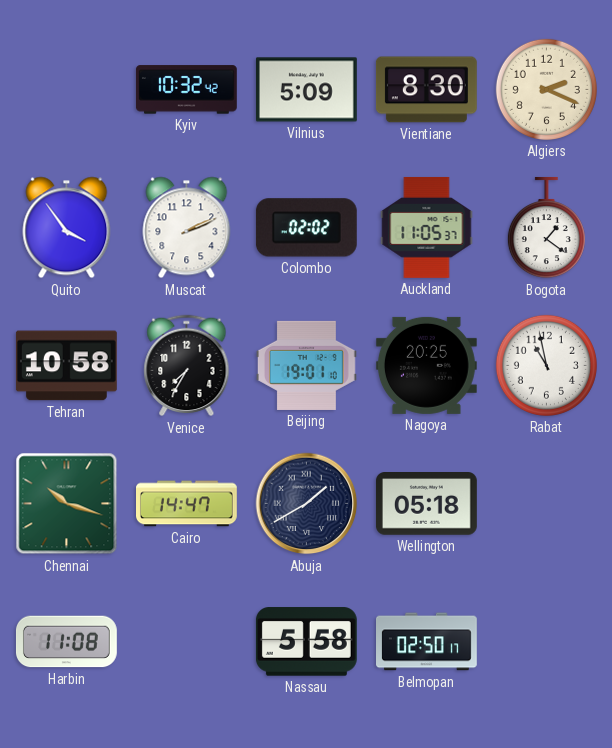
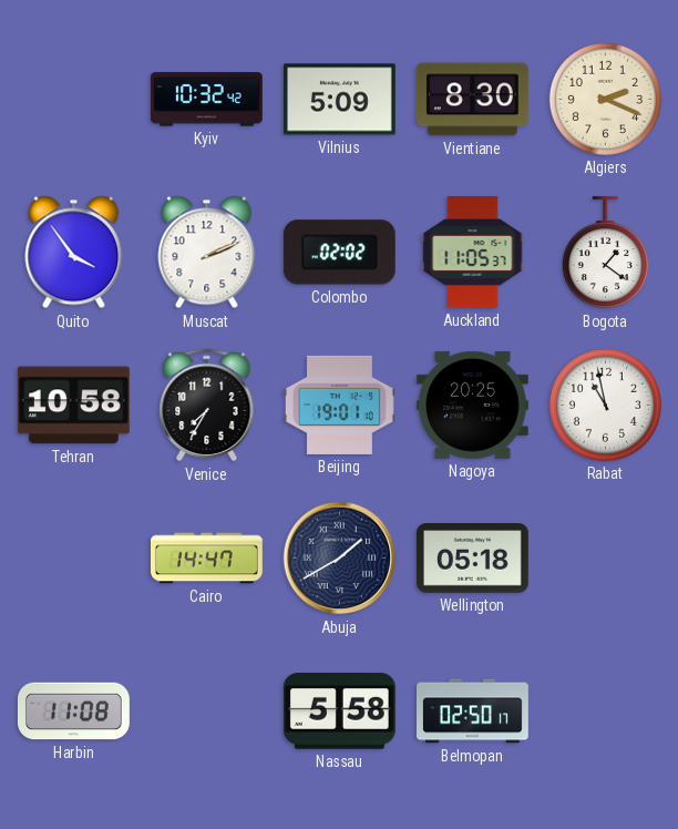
Chennai: 10:18 -> none (67, 504)
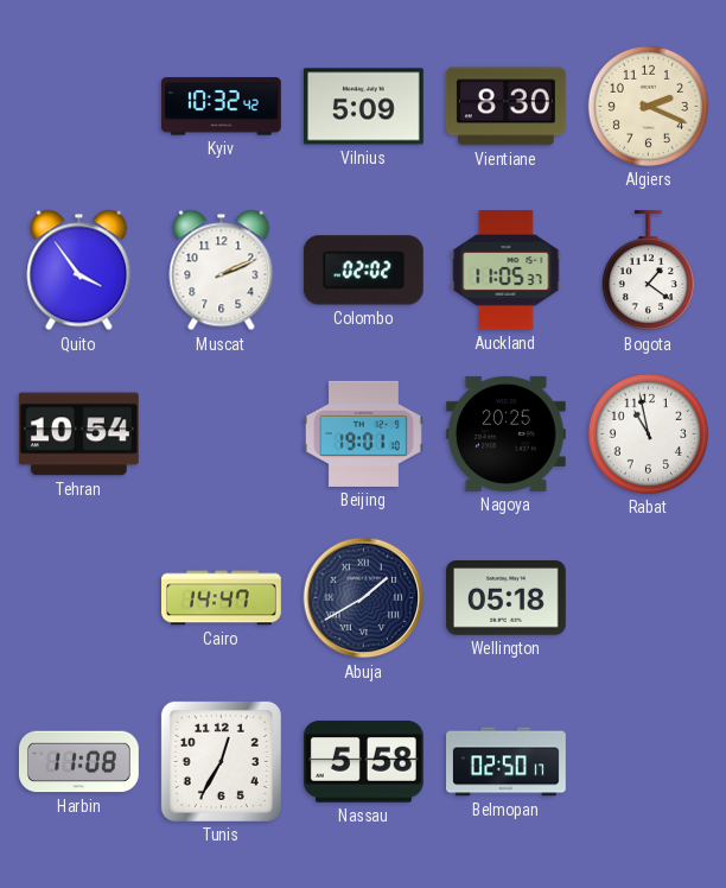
Tehran: 10:58 -> 10:54 (78, 435)
Venice: 7:35 -> none (207, 406)
Tunis: none -> 12:35 (221, 761)
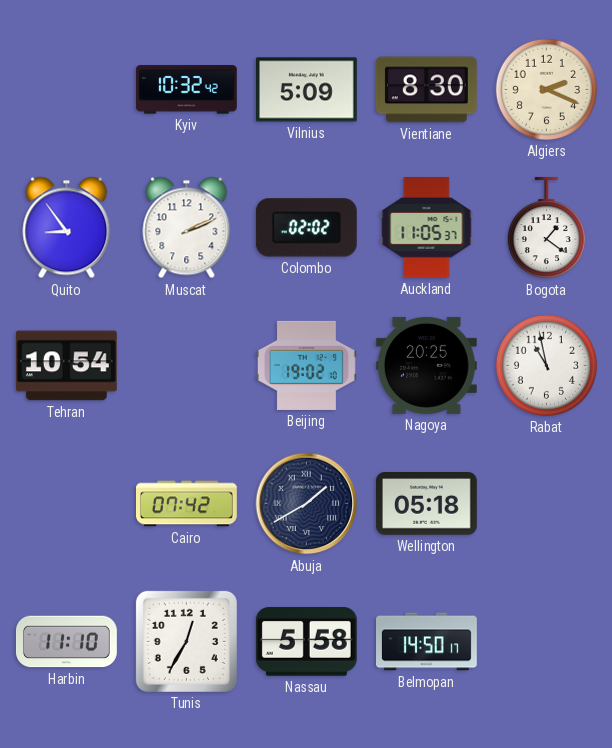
Quito: 3:54 -> 8:54 (67, 228)
Beijing: 19:01 -> 19:02 (306, 365)
Cairo: 14:47 -> 07:42 (187, 504)
Harbin: 11:08 -> 11:10 (66, 642)
Belmopan: 02:50 -> 14:50 (427, 642)
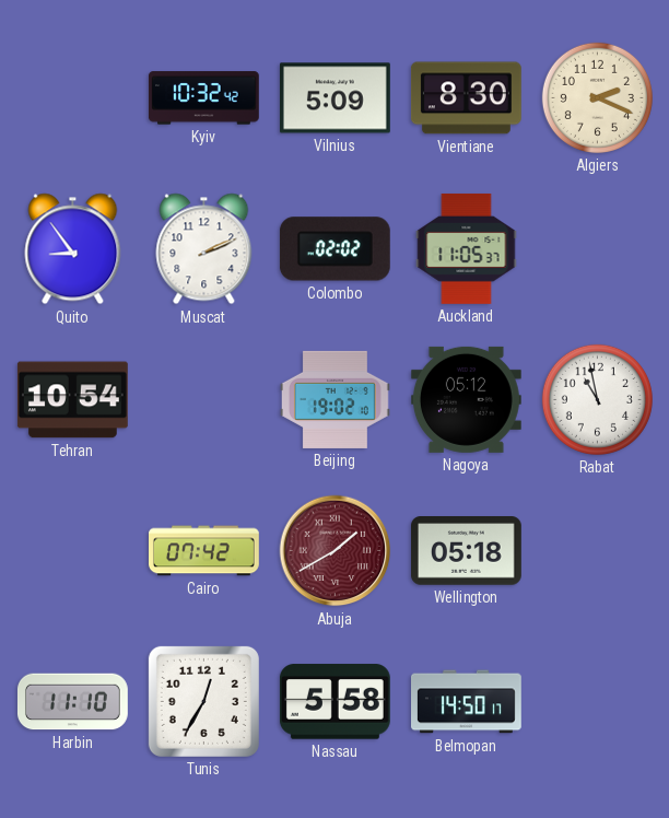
Bogota: 1:21 -> none (546, 228)
Nagoya: 20:25 -> 05:12 (466, 399)
Abuja dial: navy -> burgundy (336, 551)
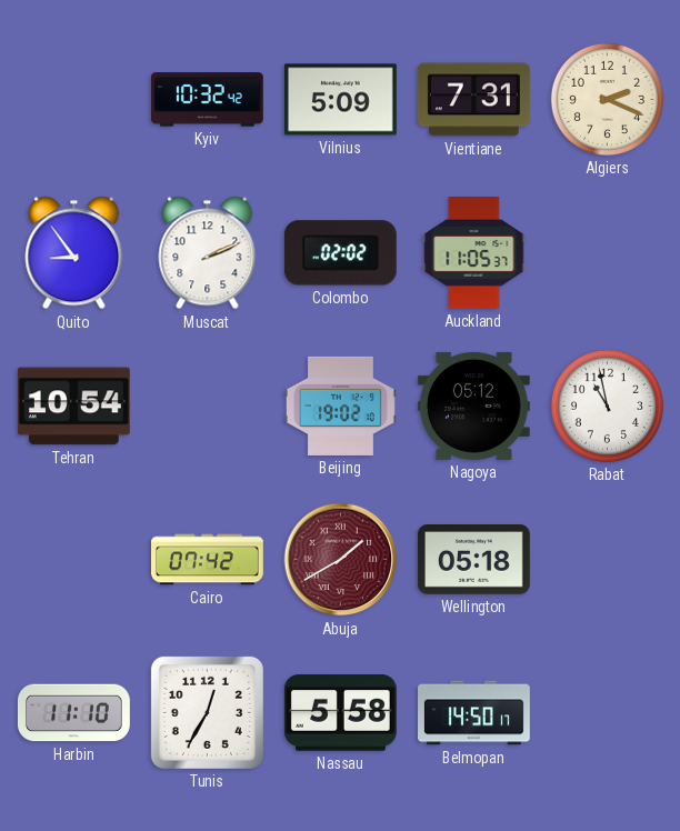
Vientiane: 8:30 -> 7:31 (473, 100)
